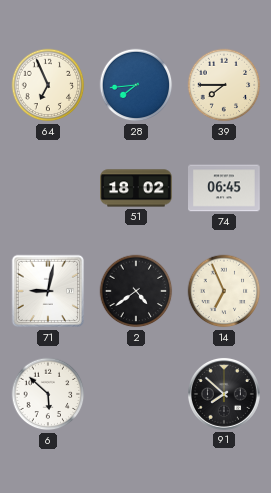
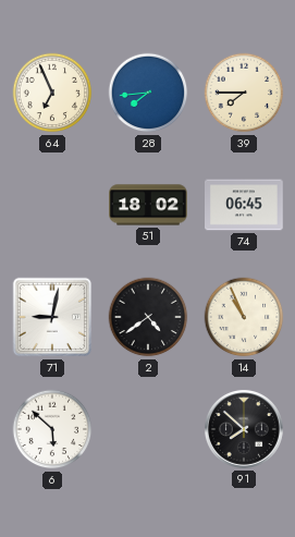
14: 6:56 -> 10:56 (244, 317)
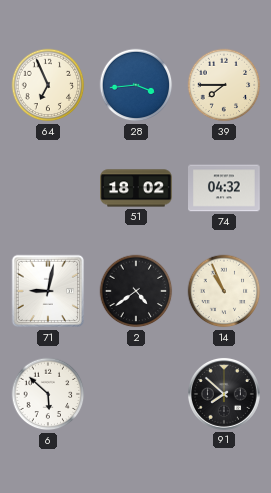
28: 7:44 -> 3:44 (136, 85)
74: 06:45 -> 04:32 (225, 188)
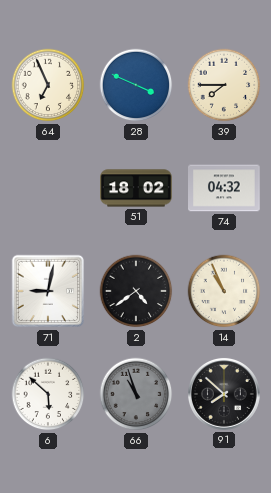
28: 3:44 -> 3:49 (136, 85)
66: none -> 10:57 (136, 394)
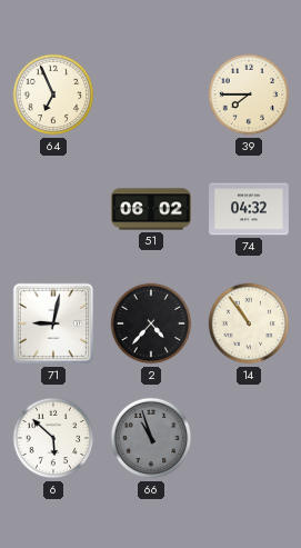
28: 3:49 -> none (136, 85)
51: 18:02 -> 06:02 (151, 209)
2: 4:39 -> 4:37 (151, 323)
14: 10:56 -> 10:54 (249, 323)
91: 7:52 -> none (224, 394)
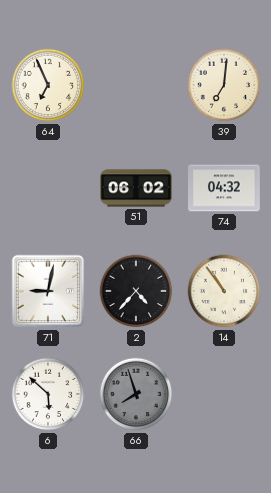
39: 7:45 -> 7:01 (224, 85)
66: 10:57 -> 7:57 (136, 394)
